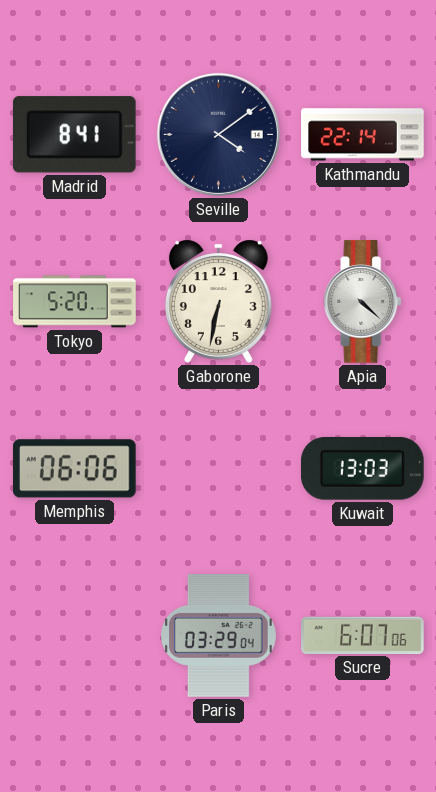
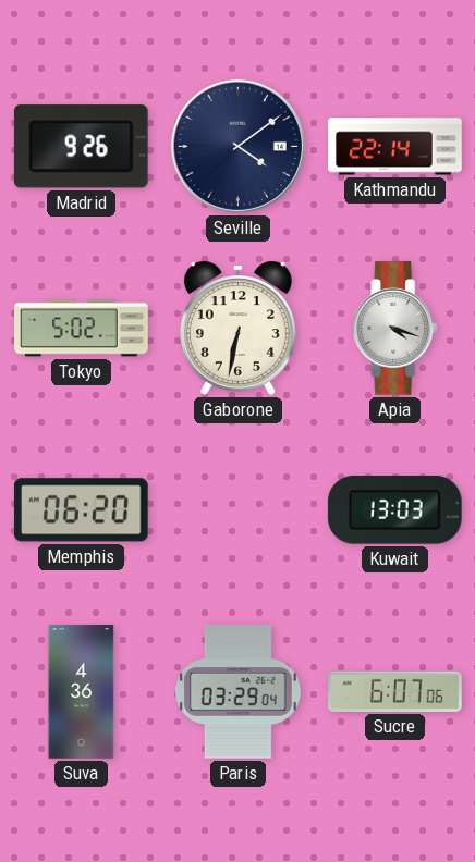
Madrid: 8:41 -> 9:26 (81, 147)
Tokyo: 5:20 -> 5:02 (82, 329)
Apia: 4:22 -> 4:18 (395, 329)
Memphis: 06:06 -> 06:20 (81, 510)
Suva: none -> 4:36 (82, 692)
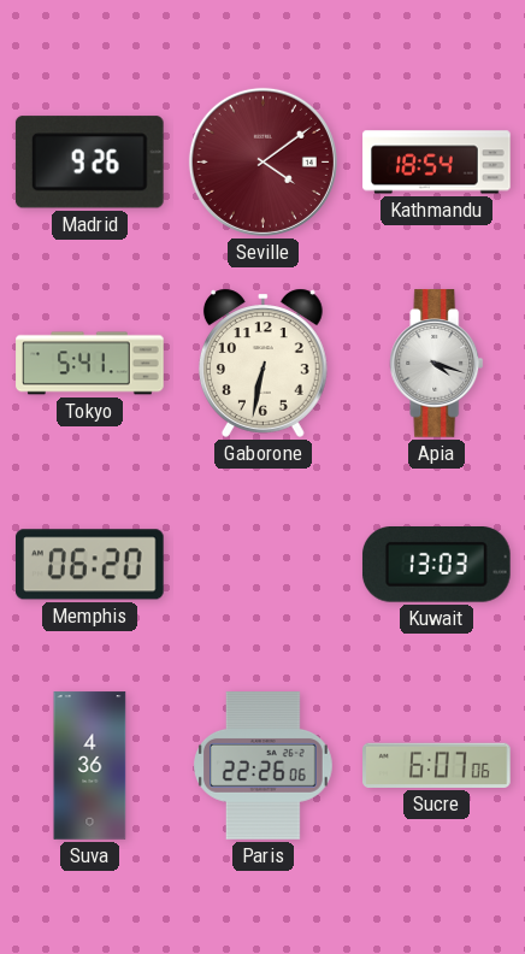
Seville dial: navy -> burgundy (262, 161)
Kathmandu: 22:14 -> 18:54 (437, 163)
Tokyo: 5:02 -> 5:41 (90, 364)
Paris: 03:29 -> 22:26 (264, 766)
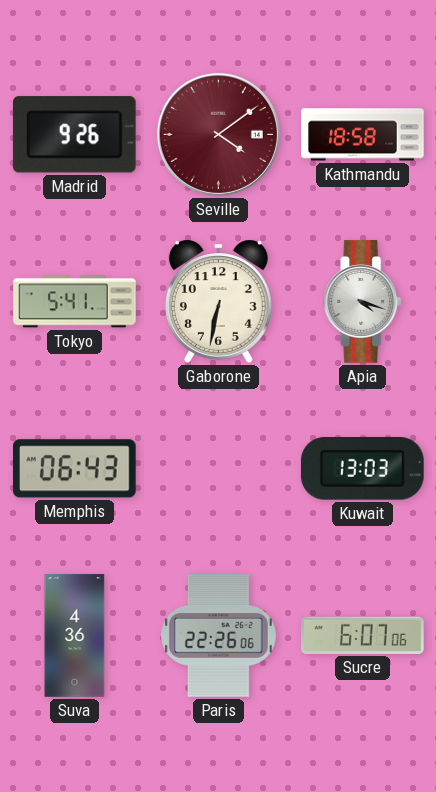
Kathmandu: 18:54 -> 18:58 (363, 135)
Memphis: 06:20 -> 06:43 (74, 469)
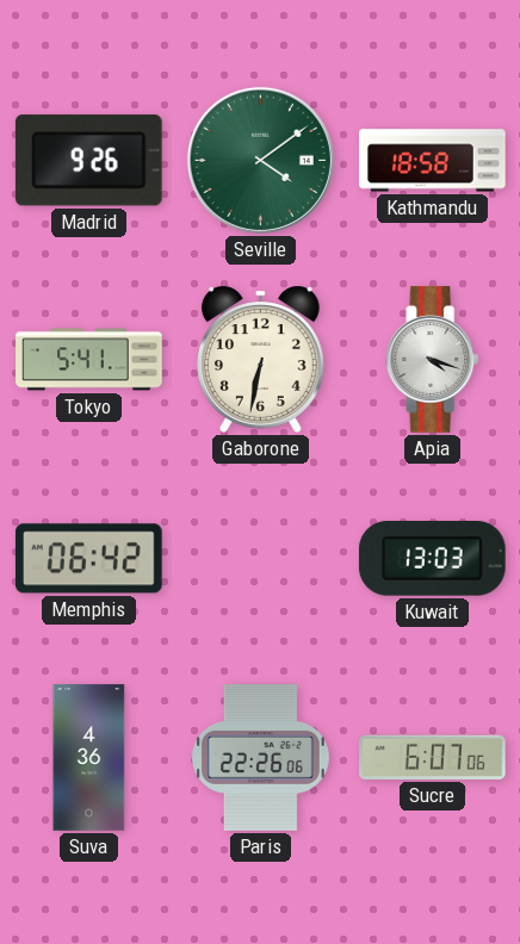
Seville dial: burgundy -> green (260, 160)
Memphis: 06:43 -> 06:42 (88, 559)
